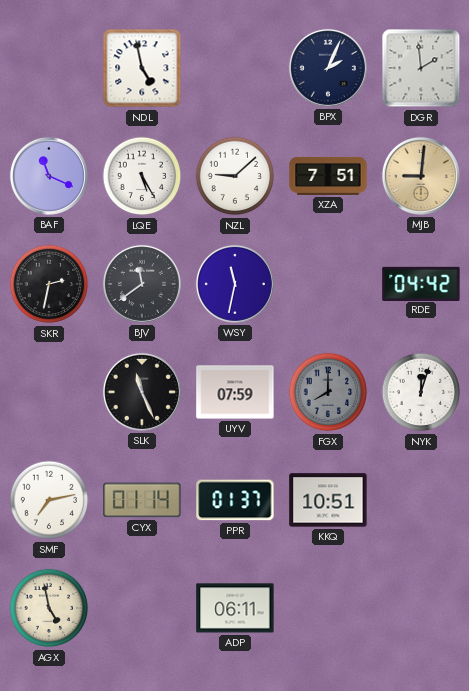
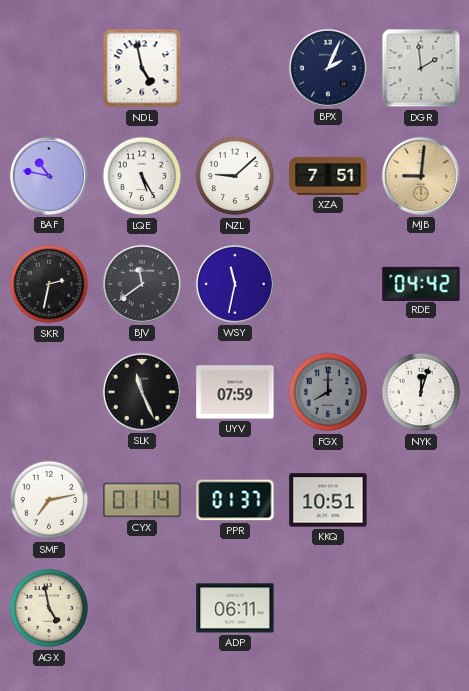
BAF: 11:19 -> 10:47 (49, 176)
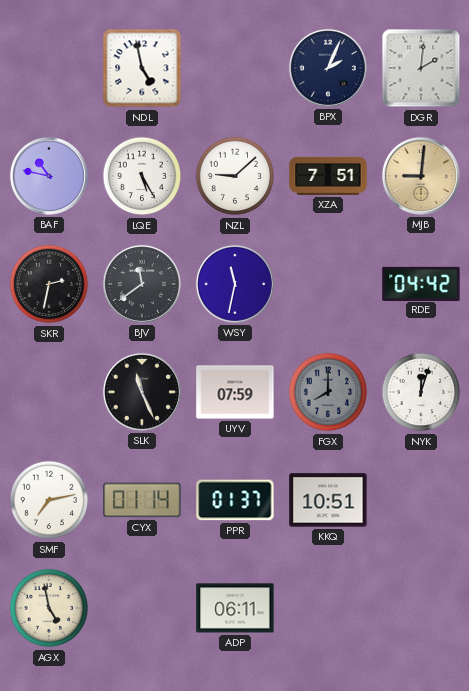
DGR: 1:59 -> 2:01 (421, 68)
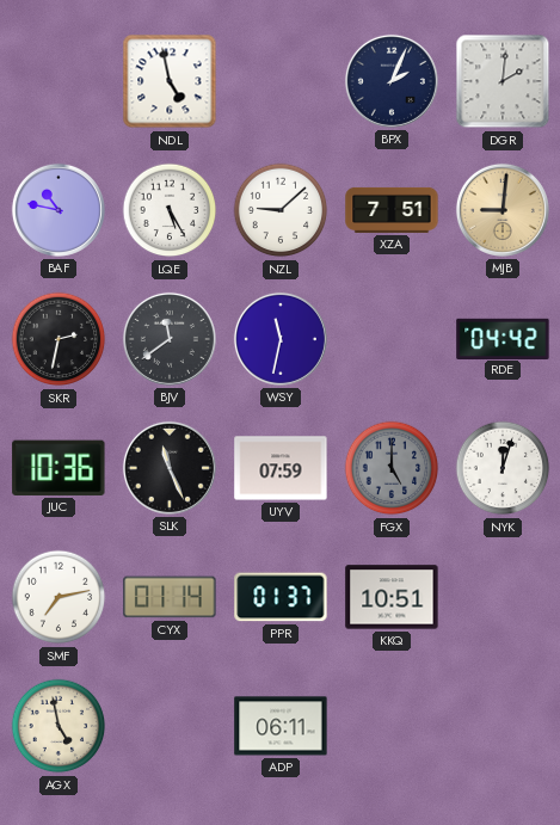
JUC: none -> 10:36 (59, 468)
FGX: 8:00 -> 5:00 (392, 468)
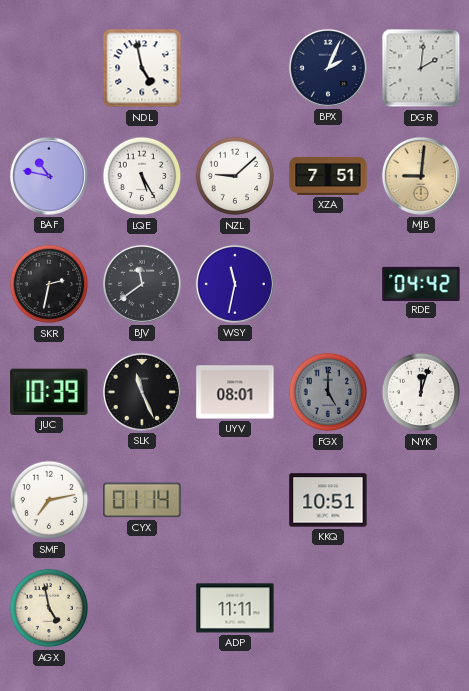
JUC: 10:36 -> 10:39 (49, 392)
UYV: 07:59 -> 08:01 (235, 392)
PPR: 01:37 -> none (281, 597)
ADP: 06:11 -> 11:11 (235, 608)
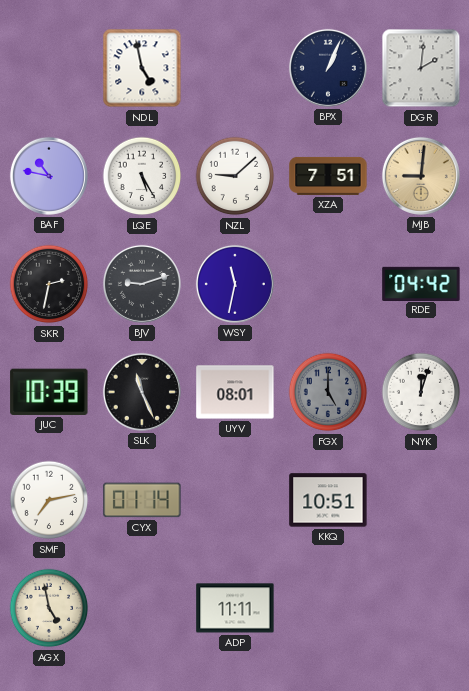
BPX: 2:04 -> 1:04 (328, 68)
BJV: 11:39 -> 9:12 (142, 284)
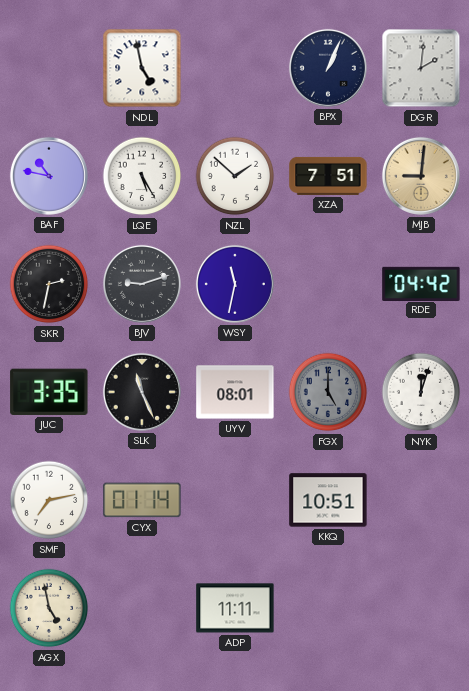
NZL: 9:08 -> 1:52 (235, 176)
JUC: 10:39 -> 3:35 (49, 392)
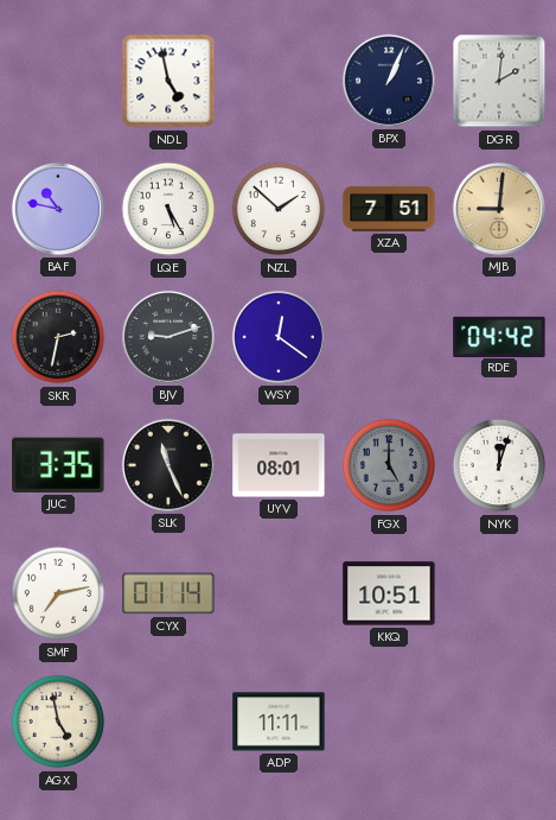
WSY: 11:32 -> 12:21 (279, 337)
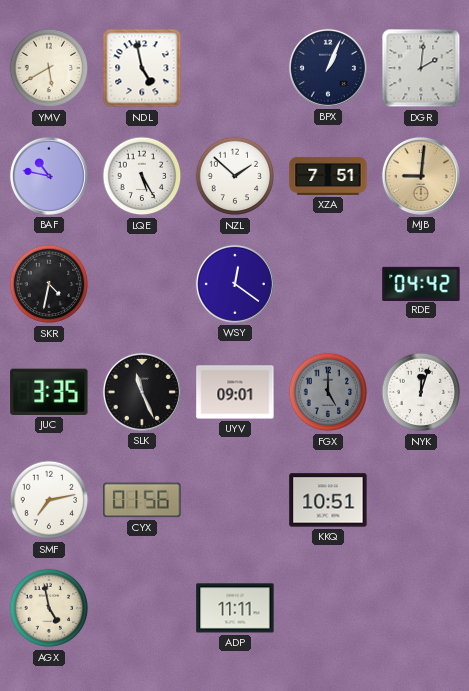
YMV: none -> 5:40 (49, 68)
SKR: 2:32 -> 4:32 (49, 284)
BJV: 9:12 -> none (168, 337)
UYV: 08:01 -> 09:01 (235, 392)
CYX: 01:14 -> 01:56 (142, 500)
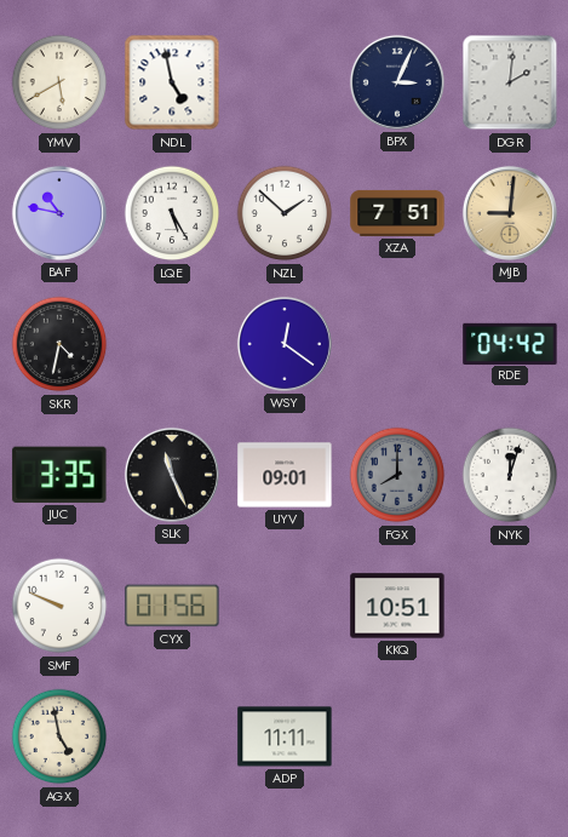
BPX: 1:04 -> 3:04 (397, 82)
FGX: 5:00 -> 8:00 (397, 475)
SMF: 7:13 -> 9:49 (59, 606)
